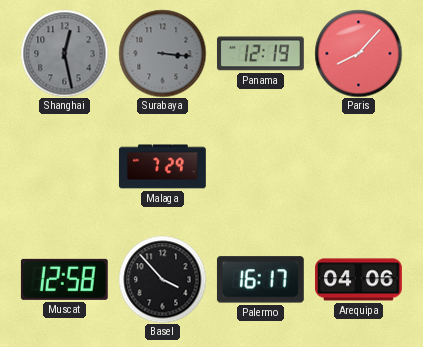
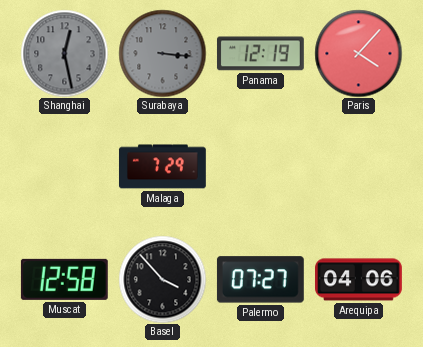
Paris: 8:07 -> 4:07 (358, 53)
Palermo: 16:17 -> 07:27 (260, 280)
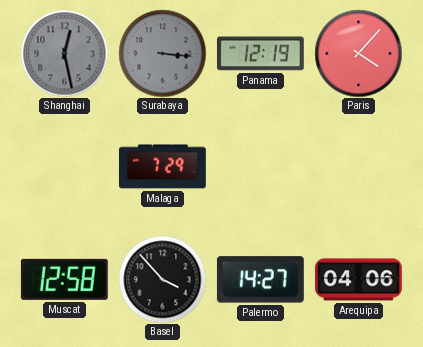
Palermo: 07:27 -> 14:27 (260, 280)
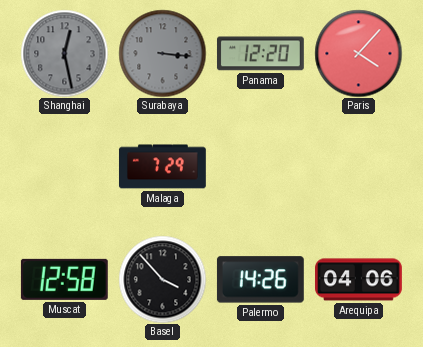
Panama: 12:19 -> 12:20 (260, 54)
Palermo: 14:27 -> 14:26 (260, 280)
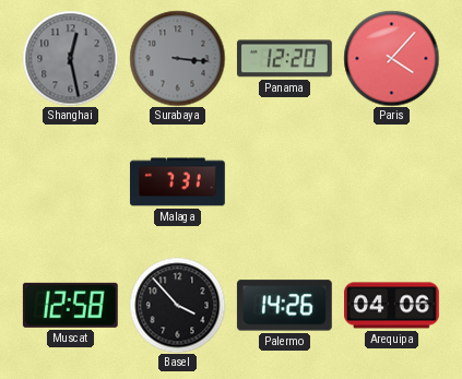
Malaga: 7:29 -> 7:31 (178, 182)
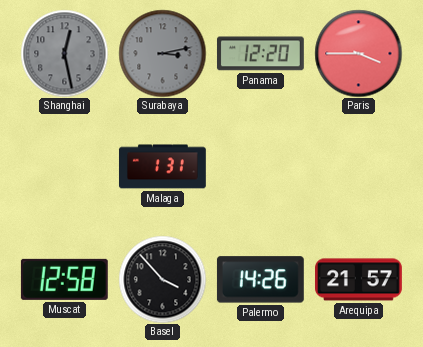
Surabaya: 3:16 -> 3:13 (162, 53)
Paris: 4:07 -> 3:45 (358, 53)
Malaga: 7:31 -> 1:31 (163, 167)
Arequipa: 04:06 -> 21:57 (359, 280)
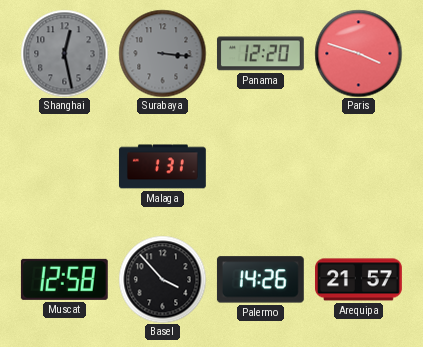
Surabaya: 3:13 -> 3:16 (162, 53)
Paris: 3:45 -> 3:48 (358, 53)
